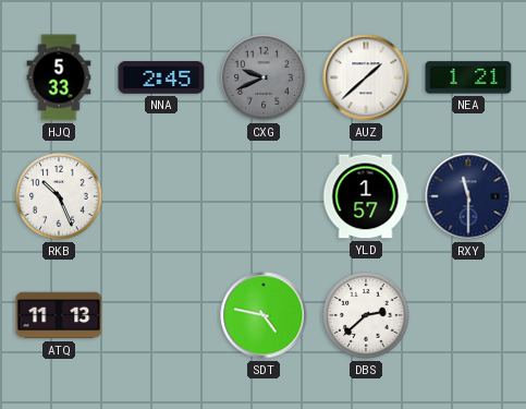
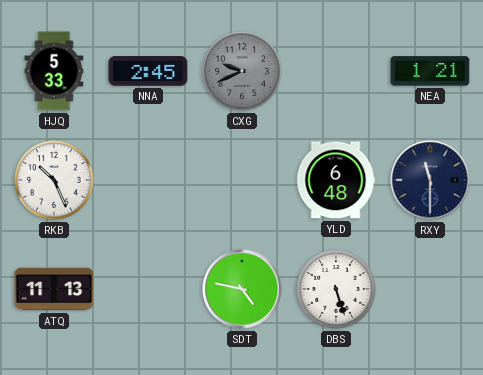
AUZ: 1:38 -> none (366, 77)
YLD: 1:57 -> 6:48 (336, 180)
DBS: 2:38 -> 5:27 (336, 289)
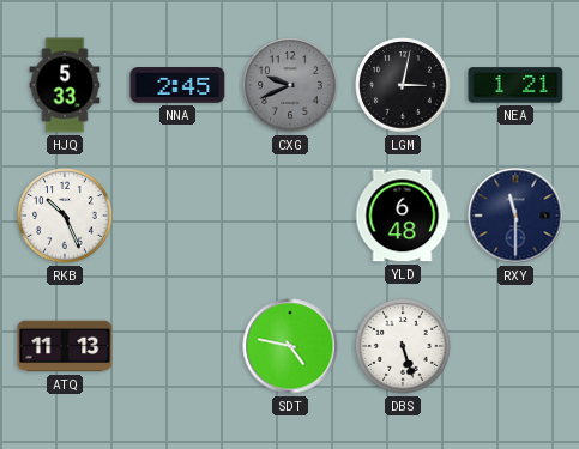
LGM: none -> 3:02 (403, 85)
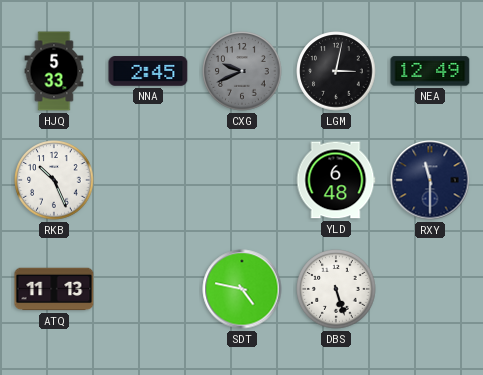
NEA: 1:21 -> 12:49 (430, 71)
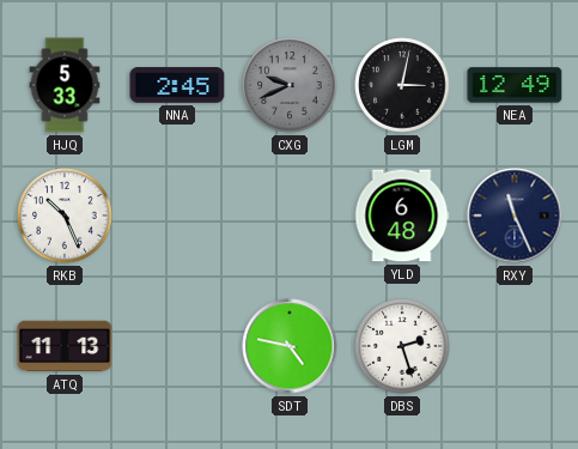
RXY: 11:30 -> 11:26 (515, 216)
DBS: 5:27 -> 2:27 (402, 346)
